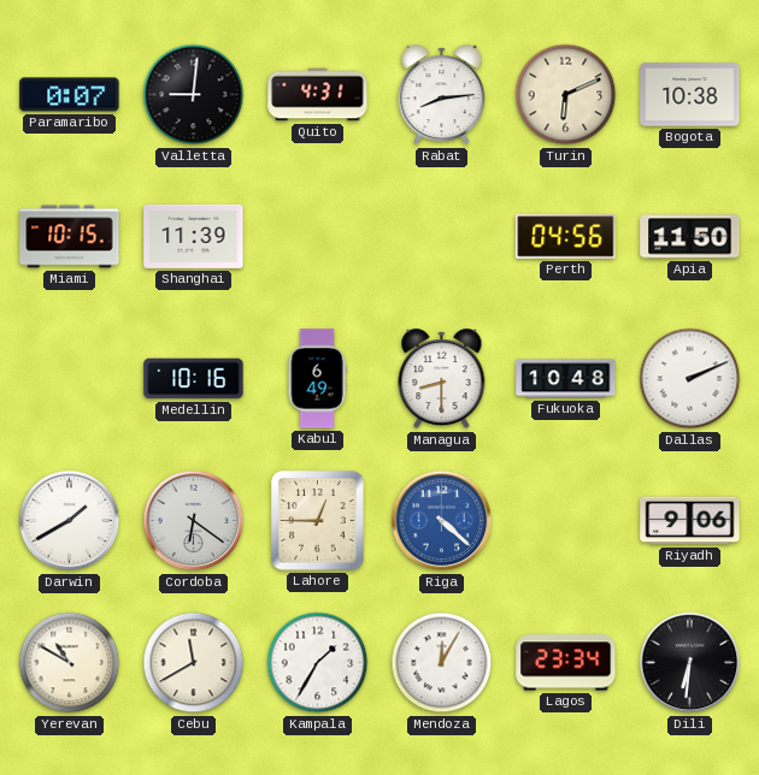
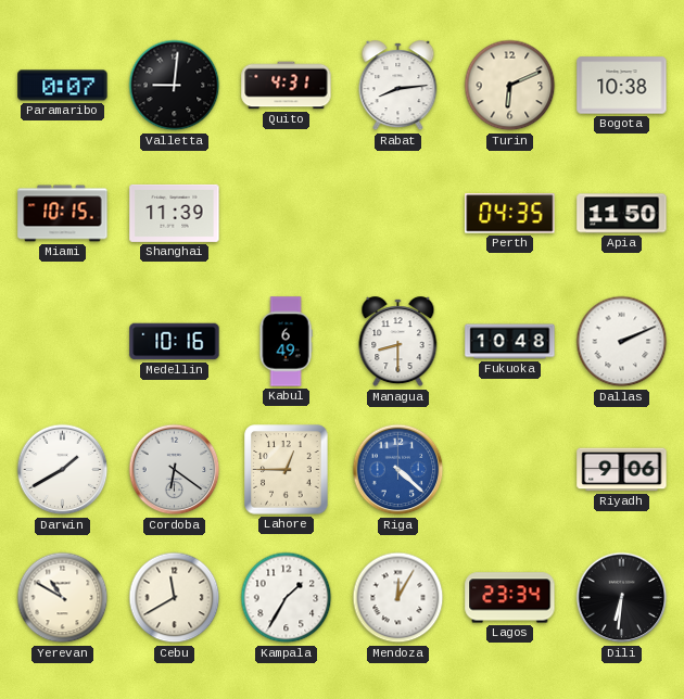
Perth: 04:56 -> 04:35 (510, 214)
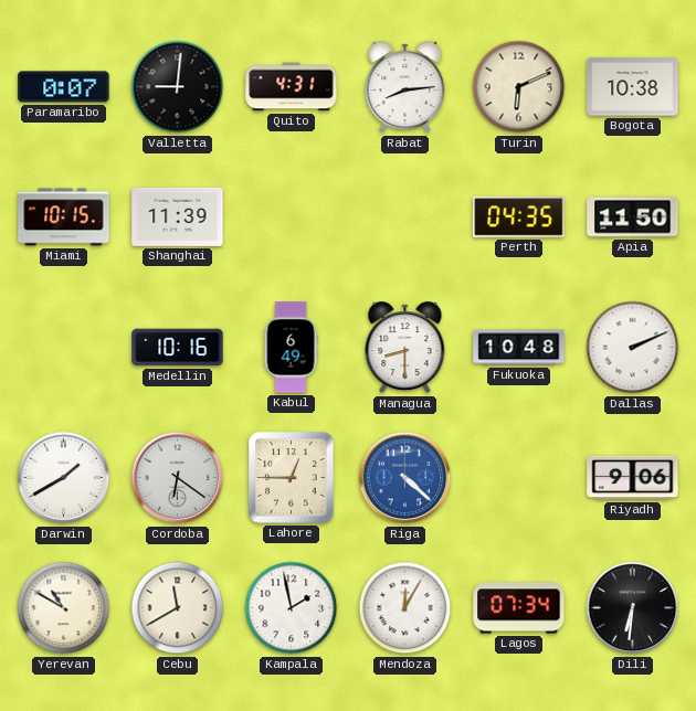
Kampala: 1:35 -> 1:58 (292, 608)
Lagos: 23:34 -> 07:34 (519, 608)
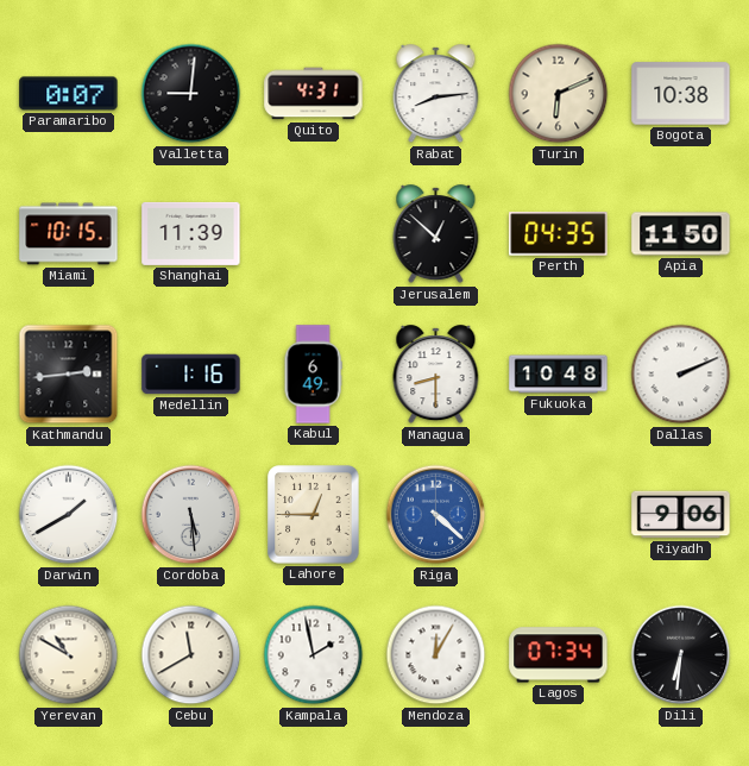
Jerusalem: none -> 12:52 (436, 234)
Kathmandu: none -> 2:44 (69, 375)
Medellin: 10:16 -> 1:16 (191, 375)
Cordoba: 6:21 -> 5:29 (191, 515)
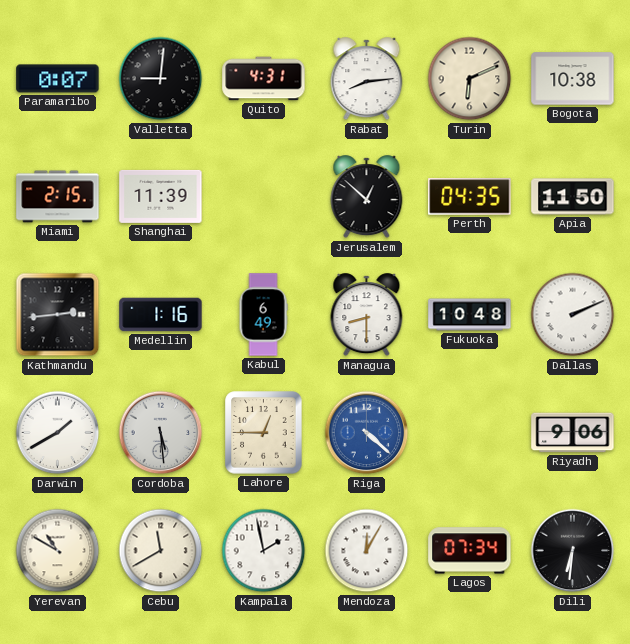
Miami: 10:15 -> 2:15 (58, 197)
